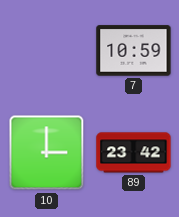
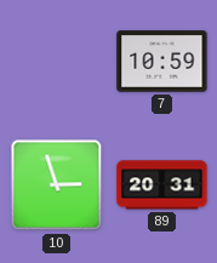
10: 3:00 -> 2:57 (57, 185)
89: 23:42 -> 20:31 (162, 185)
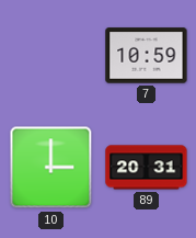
10: 2:57 -> 3:00 (51, 168)
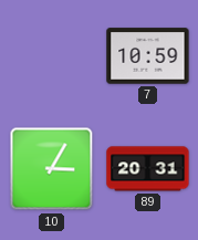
10: 3:00 -> 3:05 (52, 169)
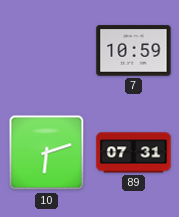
10: 3:05 -> 6:12 (47, 153)
89: 20:31 -> 07:31 (134, 153)
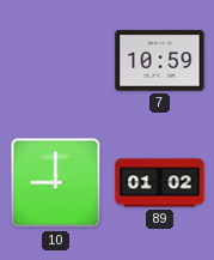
10: 6:12 -> 9:00 (56, 183)
89: 07:31 -> 01:02 (160, 183)
